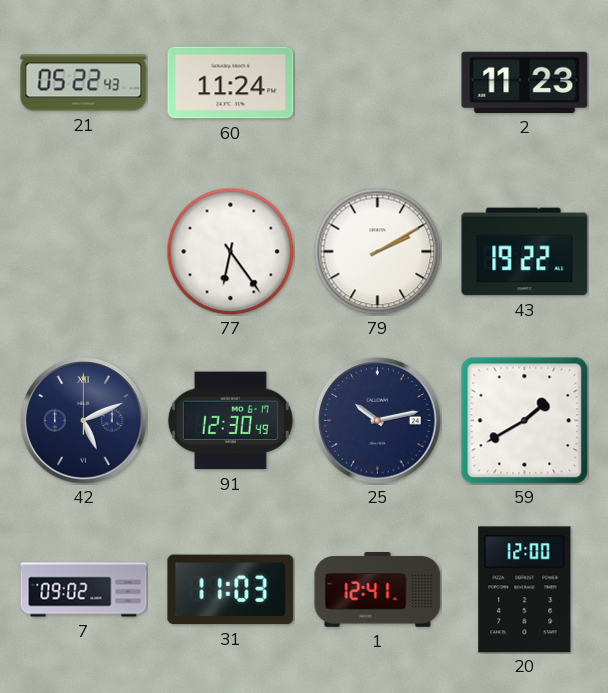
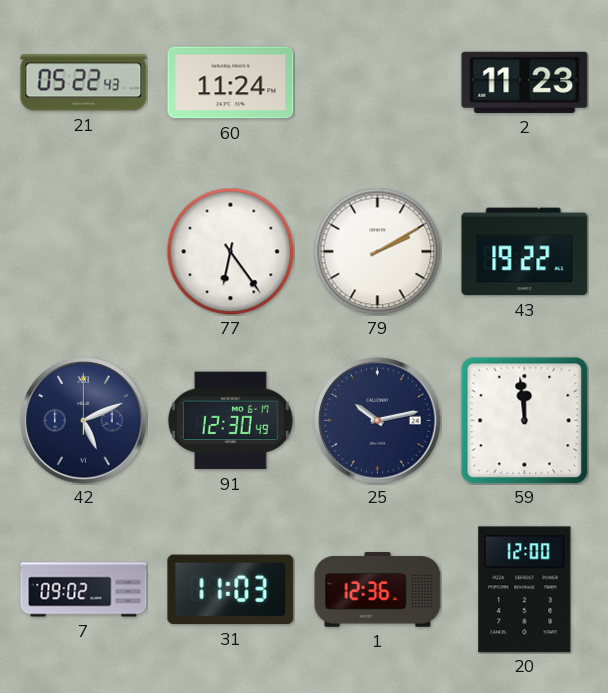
59: 1:40 -> 11:59 (525, 421)
1: 12:41 -> 12:36 (378, 590)
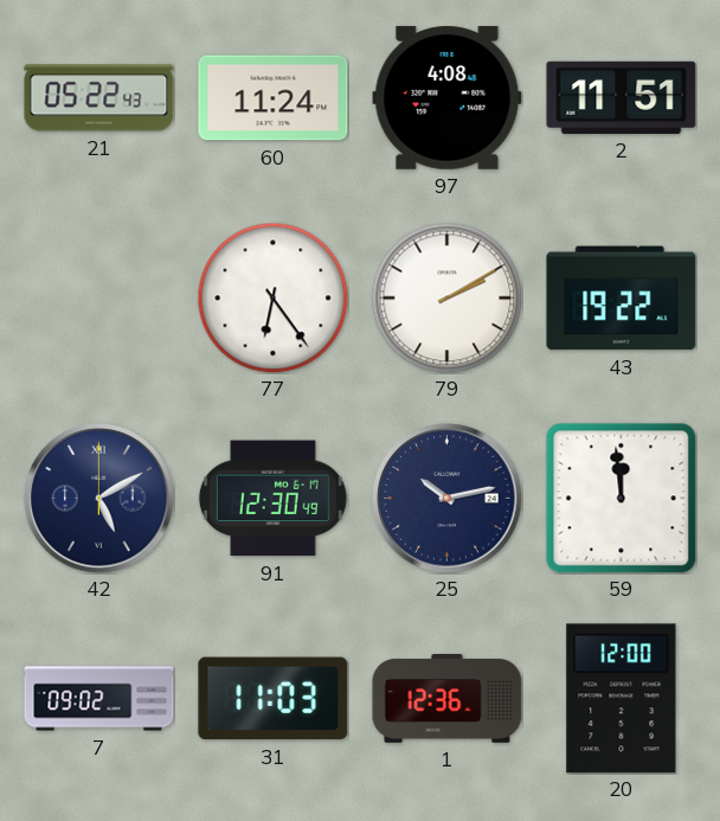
97: none -> 4:08 (448, 97)
2: 11:23 -> 11:51 (622, 97)
42: 5:11 -> 5:10 (99, 499)
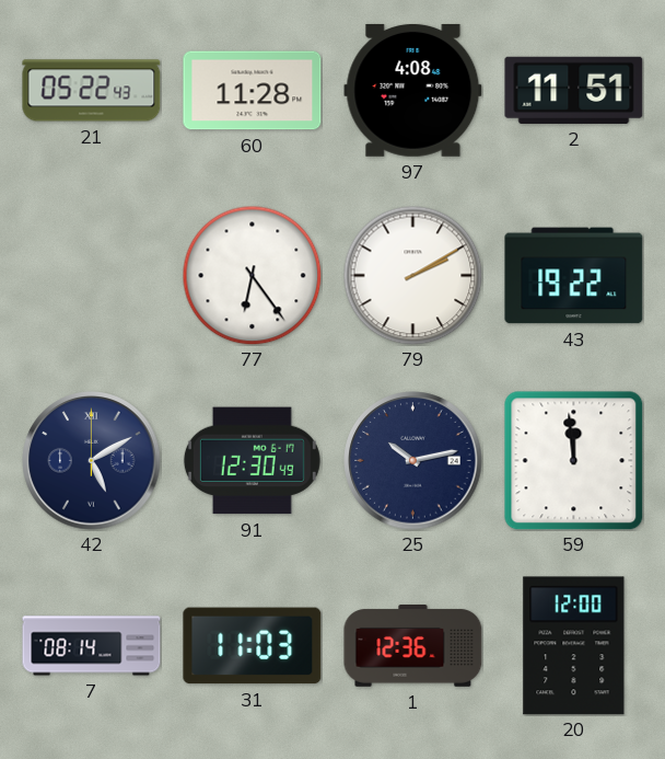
60: 11:24 -> 11:28 (253, 91)
7: 09:02 -> 08:14 (92, 646)
